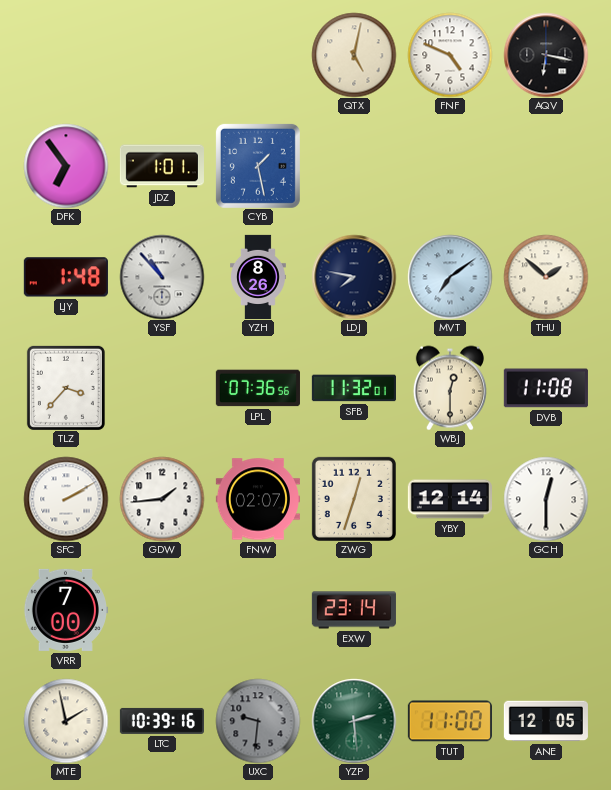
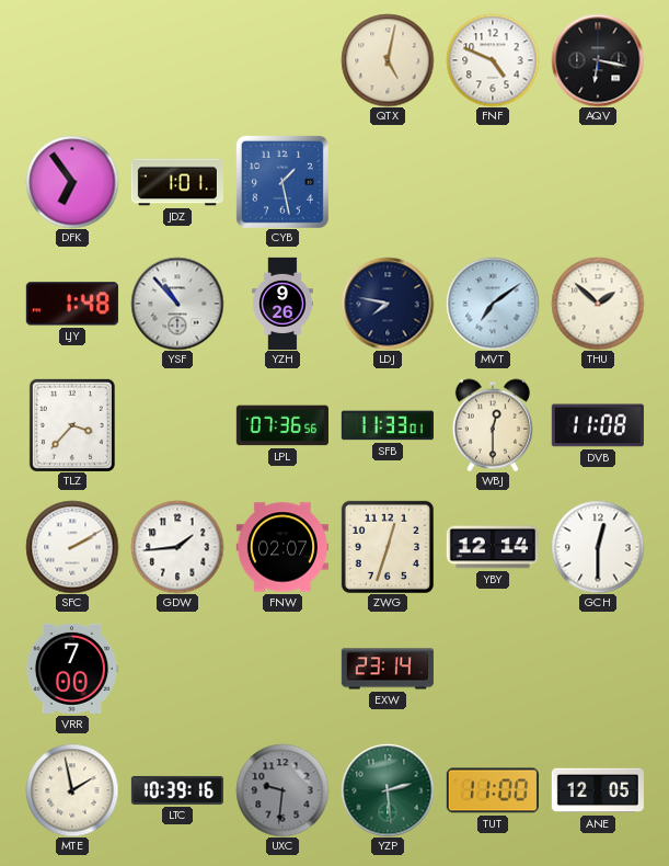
YZH: 8:26 -> 9:26 (284, 303)
SFB: 11:32 -> 11:33 (388, 425)
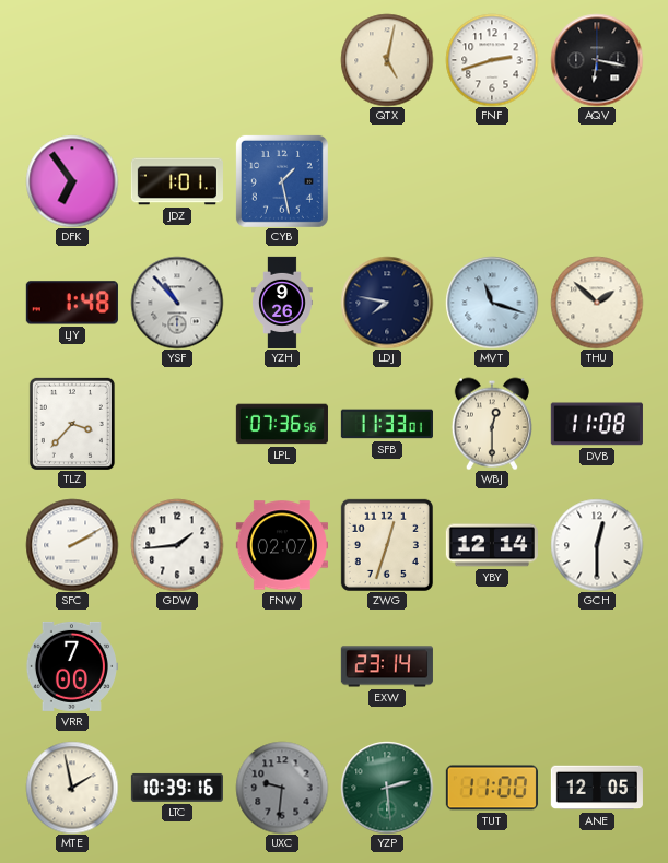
FNF: 4:49 -> 2:42 (492, 60)
MVT: 7:09 -> 11:18 (492, 303)
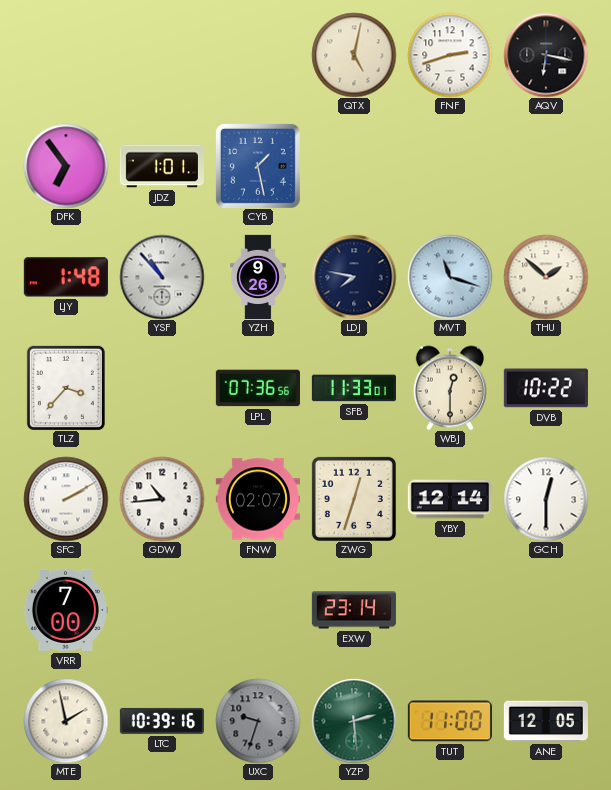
DVB: 11:08 -> 10:22 (546, 388)
GDW: 1:44 -> 10:44 (162, 499)
UXC: 9:31 -> 9:33 (258, 721)
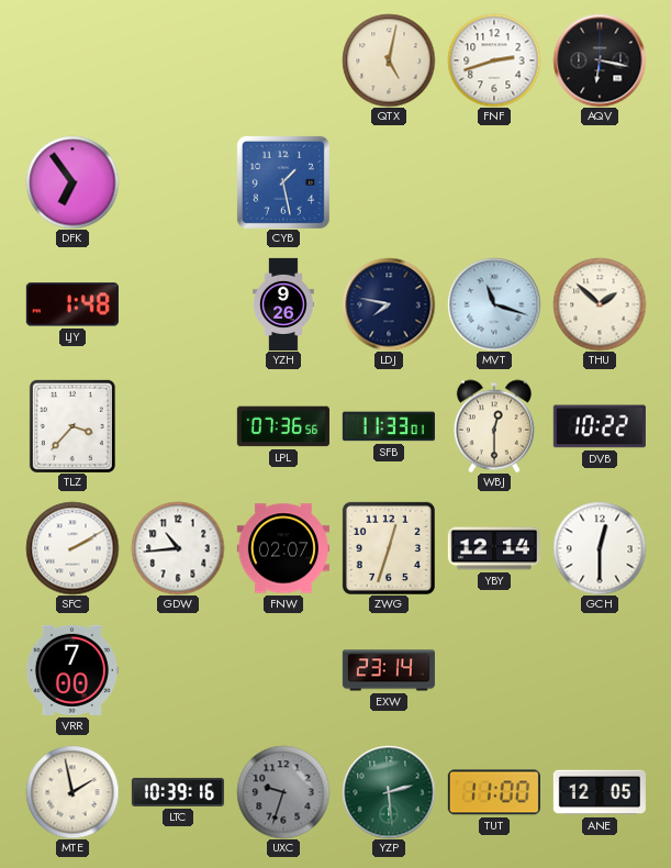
JDZ: 1:01 -> none (162, 166)
YSF: 10:53 -> none (162, 277)
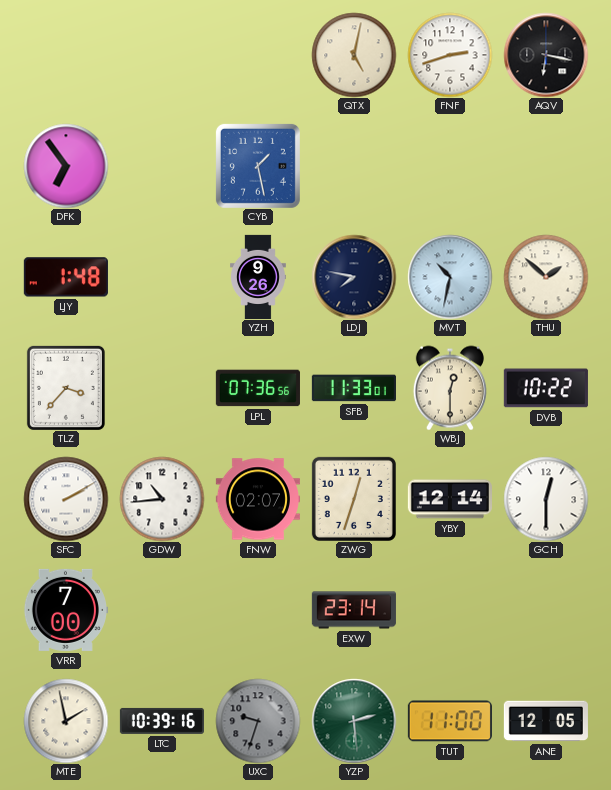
MVT: 11:18 -> 10:32 (450, 277)
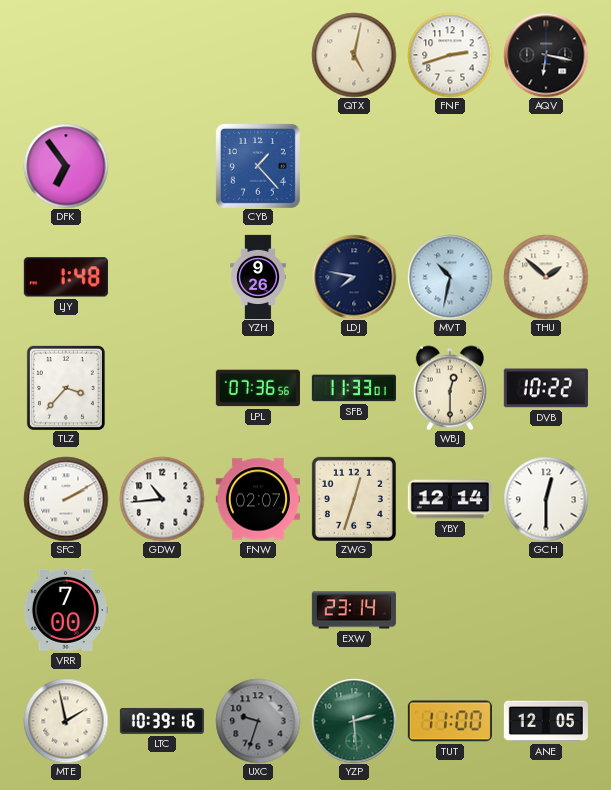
CYB: 1:28 -> 1:23 (258, 166)
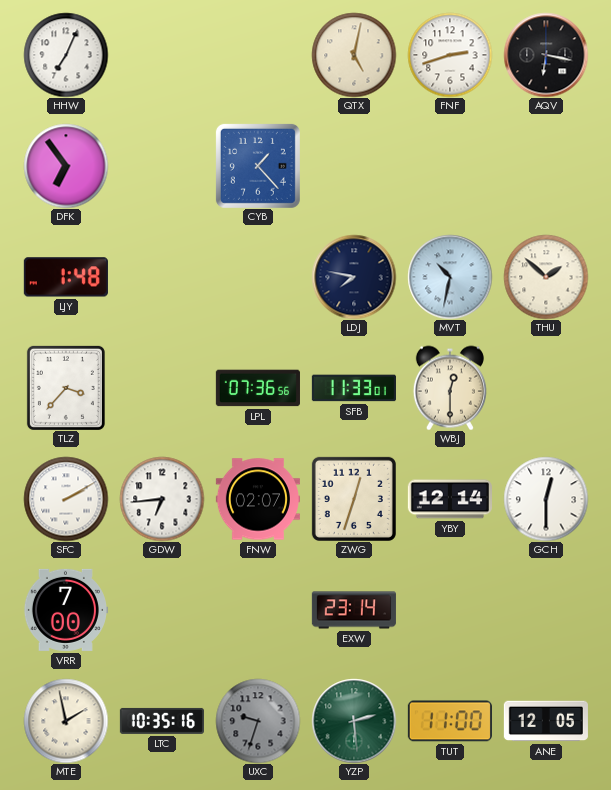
HHW: none -> 7:04 (66, 55)
YZH: 9:26 -> none (259, 276)
DVB: 10:22 -> none (546, 388)
GDW: 10:44 -> 6:44 (162, 499)
LTC: 10:39 -> 10:35 (162, 721)
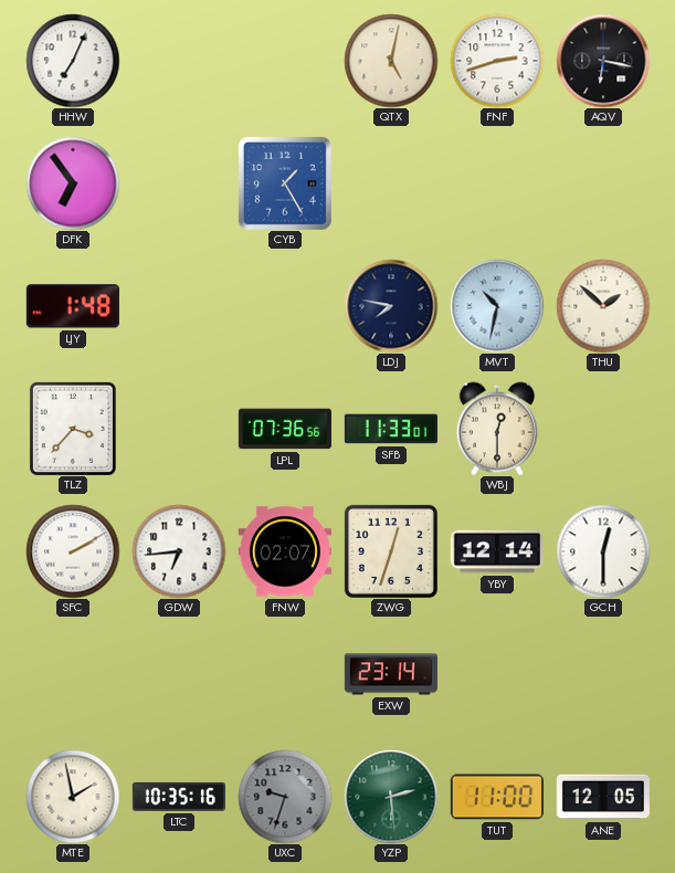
CYB: 1:23 -> 1:25 (285, 183)
VRR: 7:00 -> none (66, 610)
